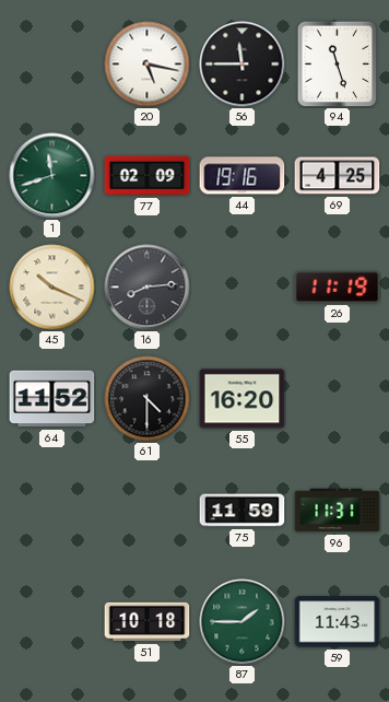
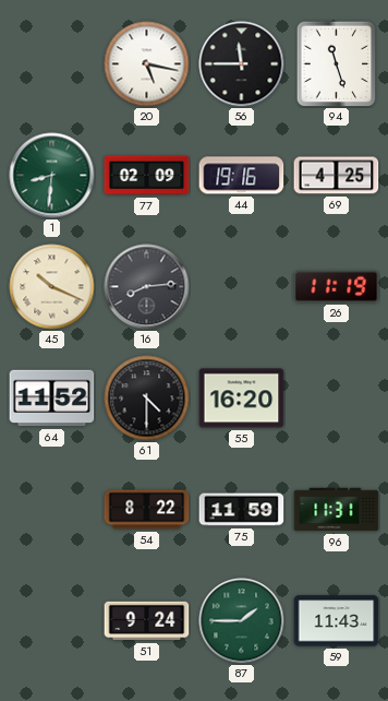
1: 11:42 -> 8:31 (52, 176)
54: none -> 8:22 (147, 510)
51: 10:18 -> 9:24 (147, 621)
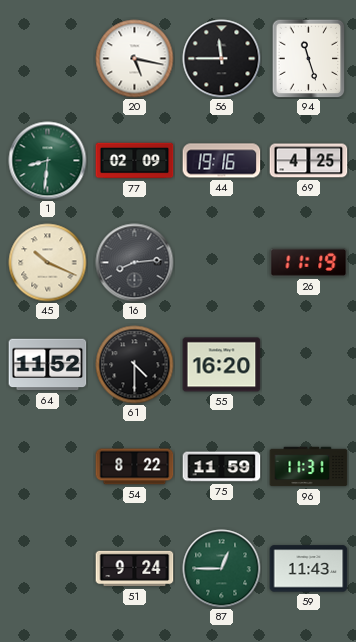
87: 1:45 -> 12:45 (222, 569)
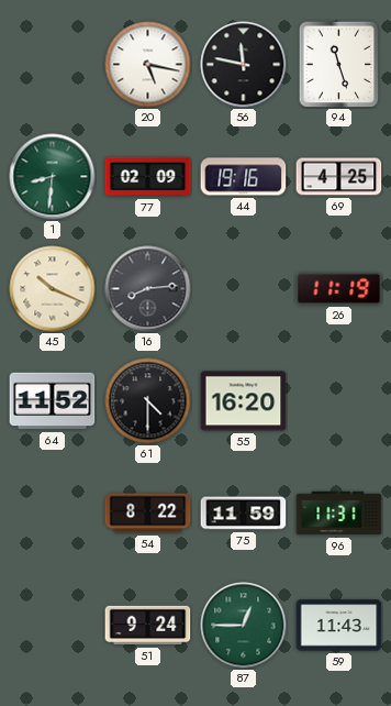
56: 11:45 -> 11:47 (244, 65)
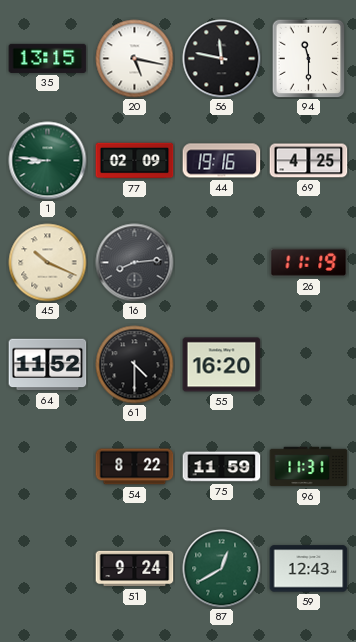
35: none -> 13:15 (48, 58)
94: 11:27 -> 11:30 (309, 58)
1: 8:31 -> 8:46 (48, 161)
87: 12:45 -> 12:40 (222, 569)
59: 11:43 -> 12:43 (309, 569)
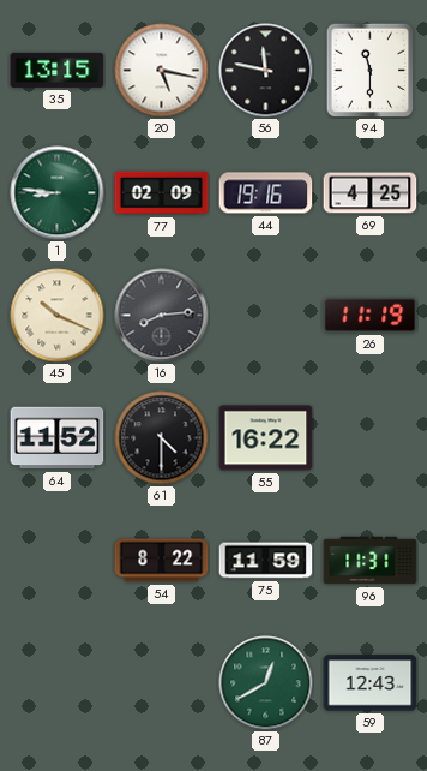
55: 16:20 -> 16:22 (266, 438)
51: 9:24 -> none (135, 569)
